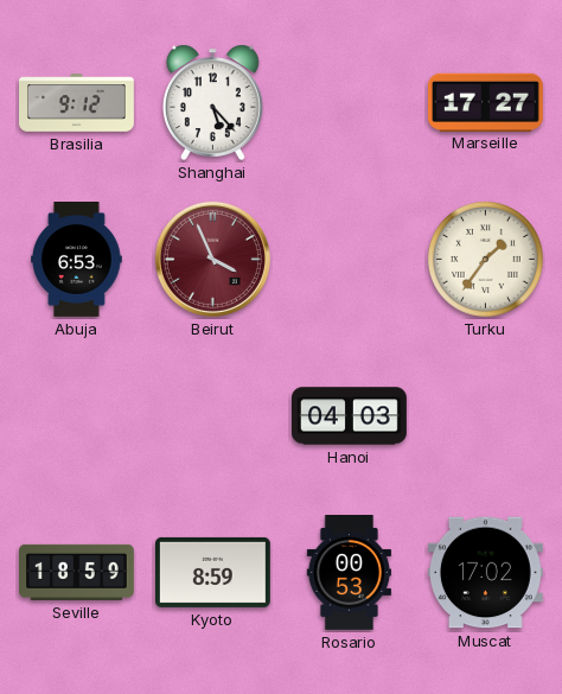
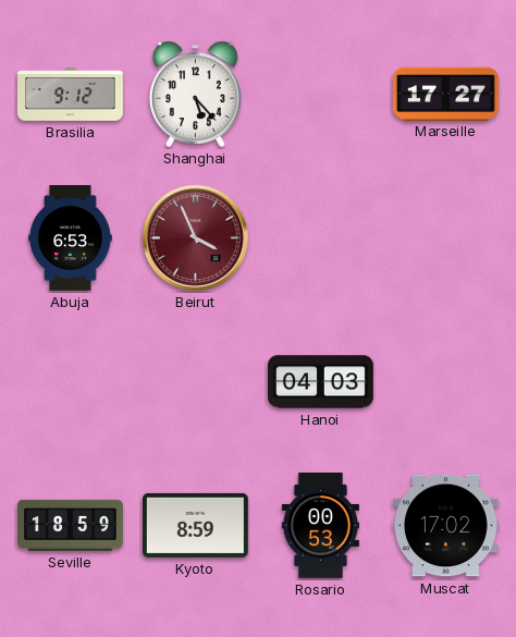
Turku: 1:36 -> none (485, 259)
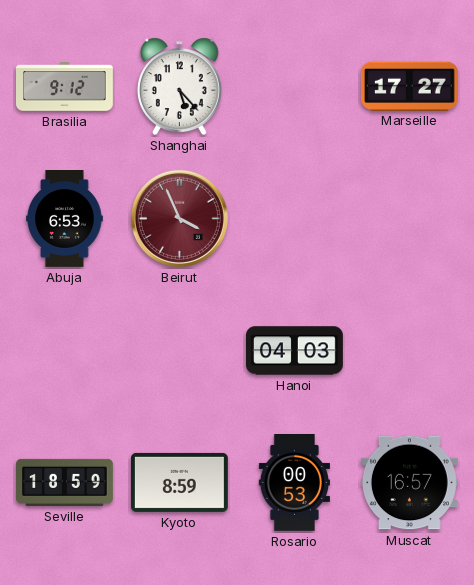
Muscat: 17:02 -> 16:57 (409, 483)
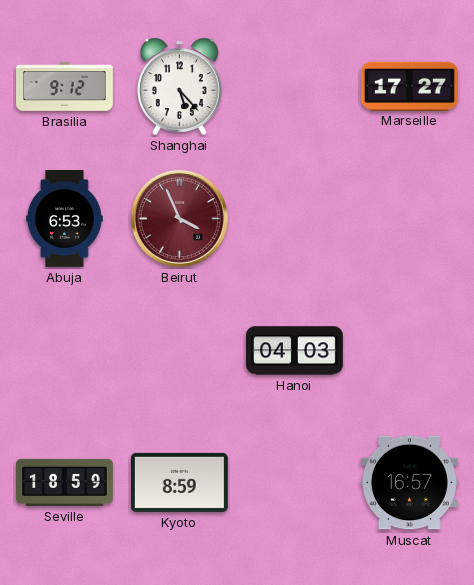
Rosario: 00:53 -> none (295, 483)
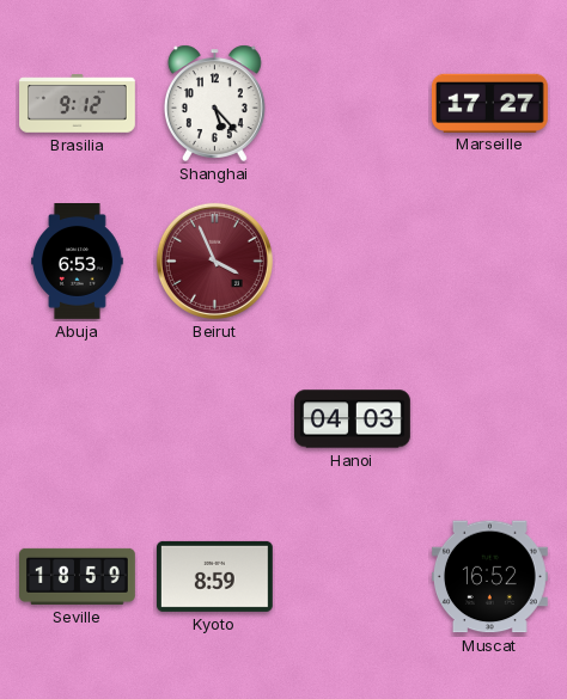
Muscat: 16:57 -> 16:52 (489, 577)
